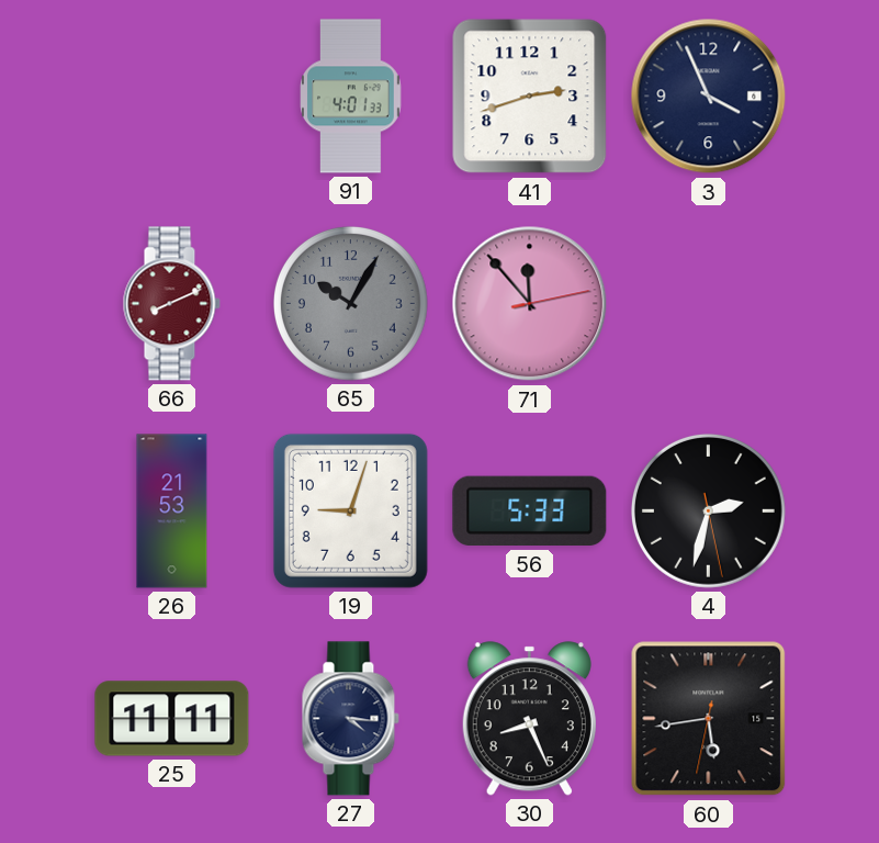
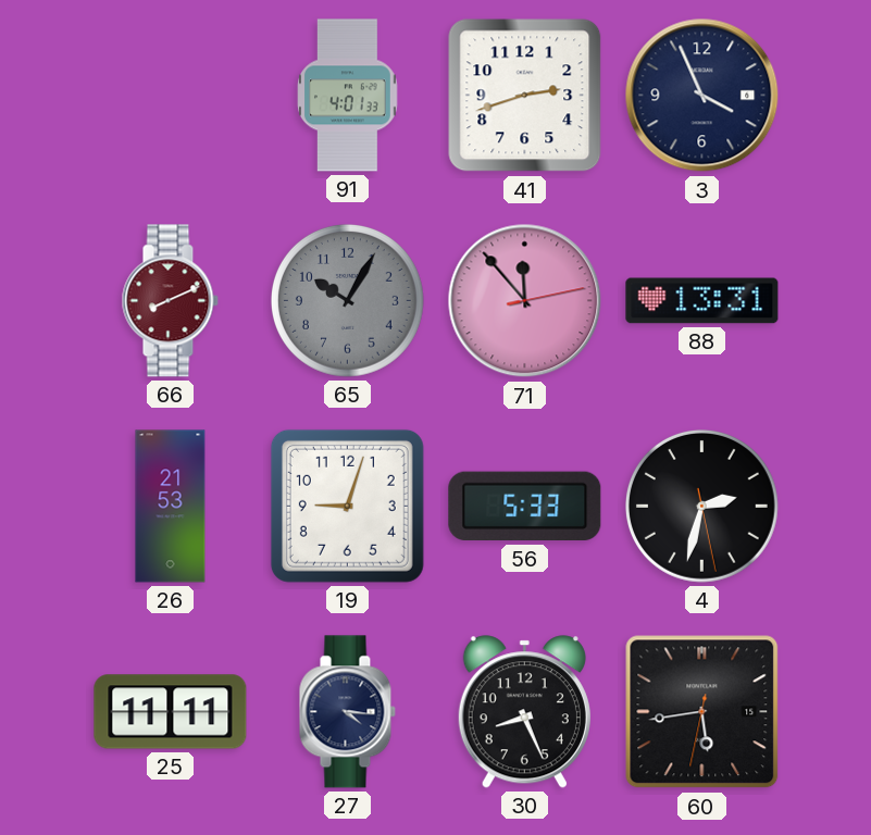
88: none -> 13:31 (702, 301)
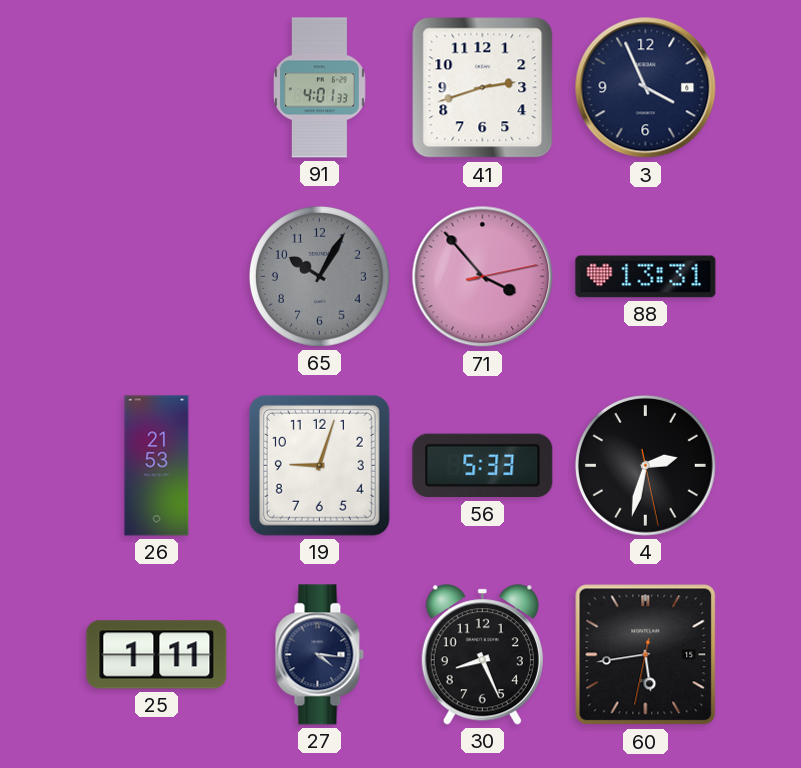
66: 8:11 -> none (170, 301)
71: 11:53 -> 3:53 (483, 277)
25: 11:11 -> 1:11 (157, 655)
